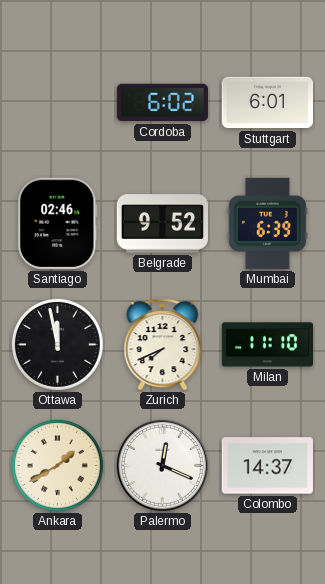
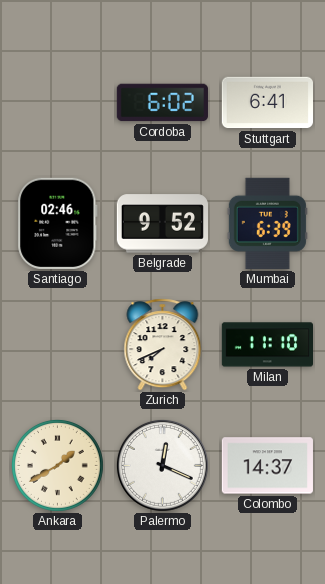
Stuttgart: 6:01 -> 6:41 (267, 103)
Ottawa: 11:58 -> none (57, 344)
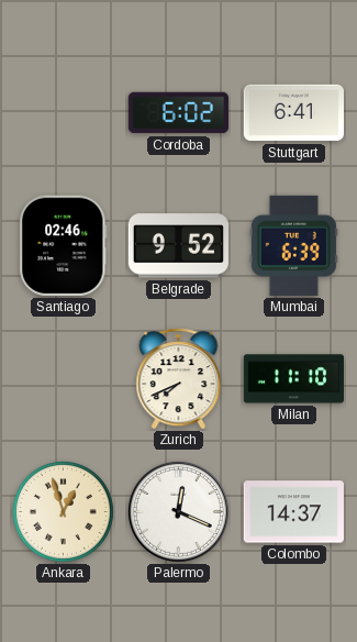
Ankara: 1:40 -> 12:57 (63, 511)
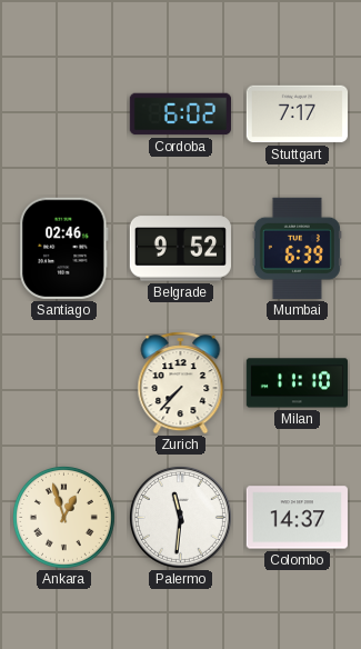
Stuttgart: 6:41 -> 7:17 (297, 114)
Zurich: 7:41 -> 7:37 (181, 383)
Palermo: 12:19 -> 11:31 (180, 517)
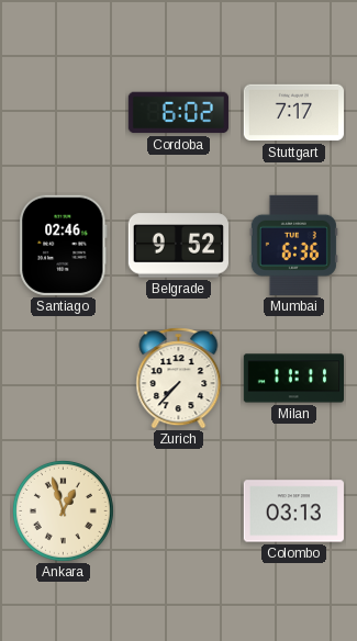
Mumbai: 6:39 -> 6:36 (293, 245)
Milan: 11:10 -> 11:11 (293, 379)
Palermo: 11:31 -> none (180, 517)
Colombo: 14:37 -> 03:13 (293, 511)
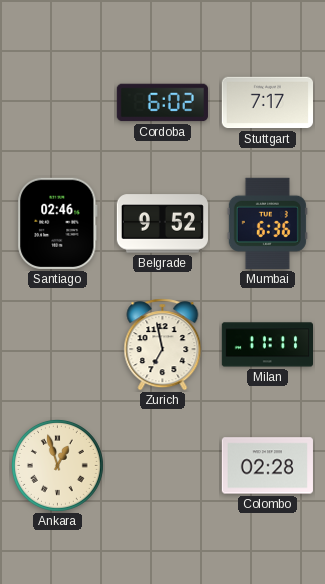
Zurich: 7:37 -> 6:58 (163, 345)
Colombo: 03:13 -> 02:28 (267, 466)
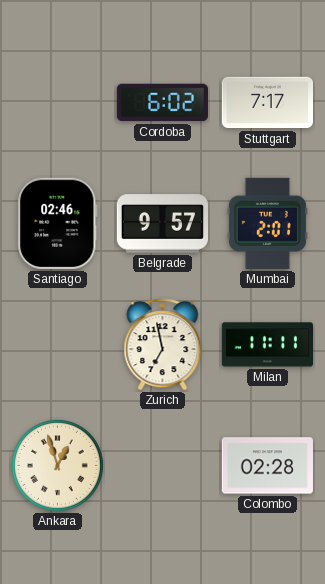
Belgrade: 9:52 -> 9:57 (162, 224)
Mumbai: 6:36 -> 2:01 (267, 223)
